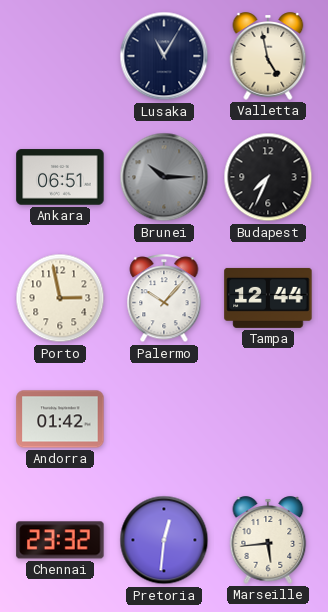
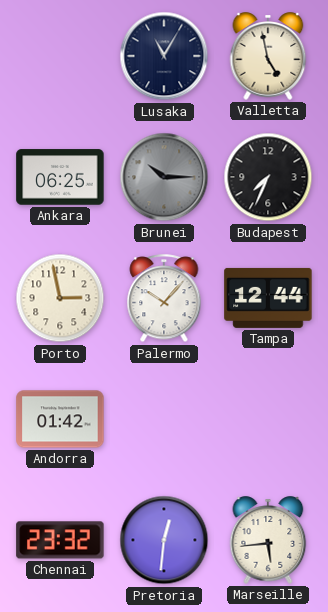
Ankara: 06:51 -> 06:25 (60, 177)
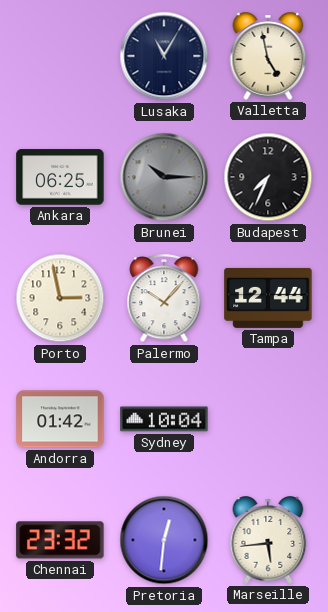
Sydney: none -> 10:04 (164, 419)
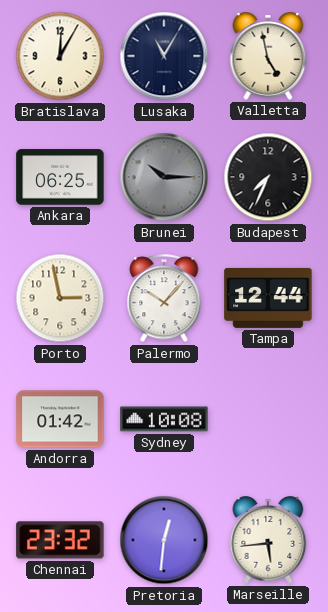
Bratislava: none -> 12:05 (60, 56)
Sydney: 10:04 -> 10:08 (164, 419)
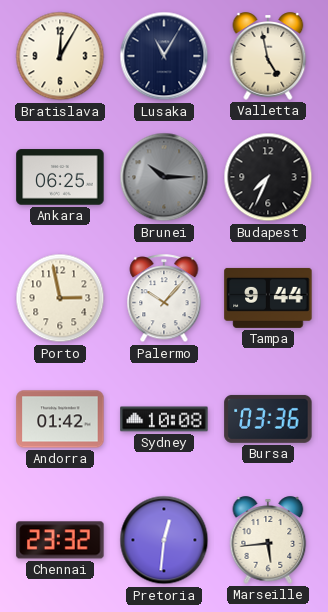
Tampa: 12:44 -> 9:44 (268, 298)
Bursa: none -> 03:36 (268, 419)
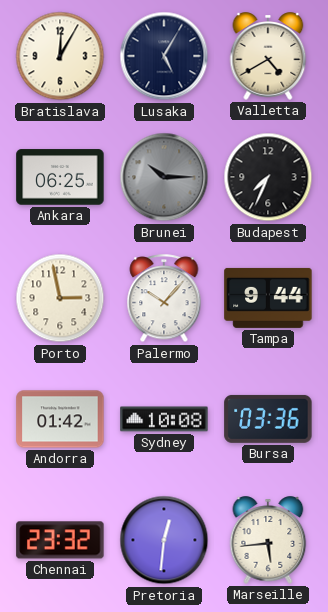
Lusaka: 11:05 -> 5:05 (164, 56)
Valletta: 4:58 -> 4:40 (268, 56)
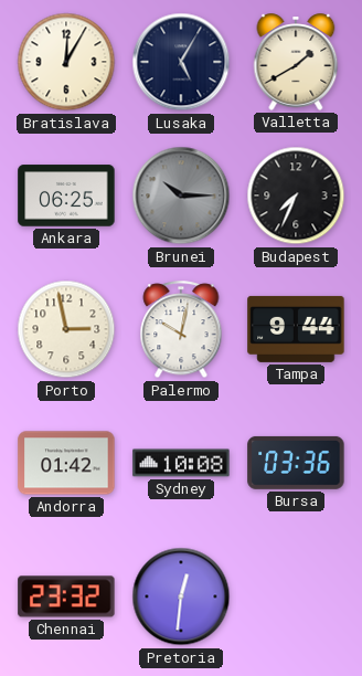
Valletta: 4:40 -> 1:40 (296, 62)
Palermo: 10:07 -> 10:02 (181, 330)
Marseille: 5:44 -> none (268, 540)
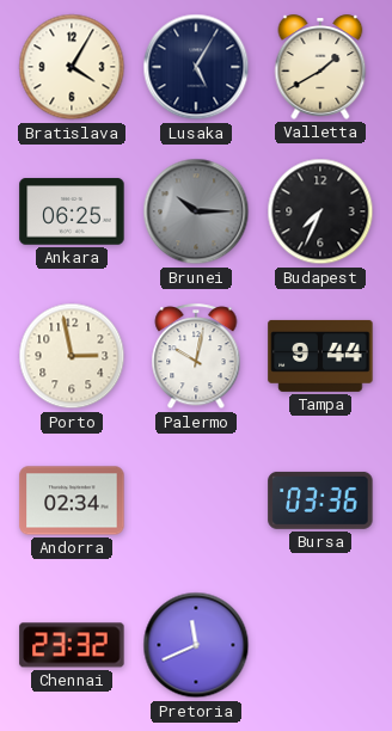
Bratislava: 12:05 -> 4:05 (72, 67)
Andorra: 01:42 -> 02:34 (72, 500)
Sydney: 10:08 -> none (181, 463)
Pretoria: 12:31 -> 11:41 (196, 645)
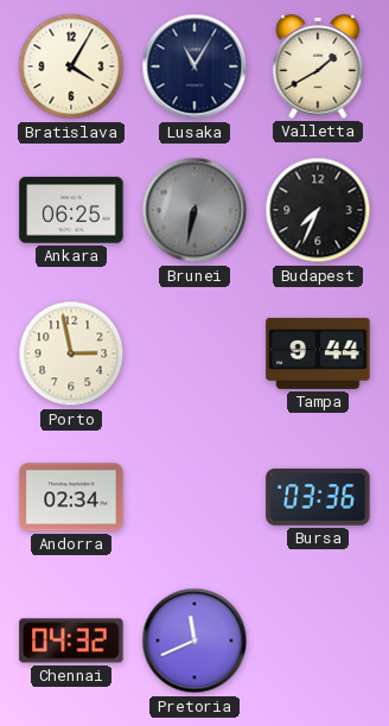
Lusaka: 5:05 -> 11:05 (194, 66)
Brunei: 10:15 -> 6:32 (194, 210)
Palermo: 10:02 -> none (196, 357)
Chennai: 23:32 -> 04:32 (71, 641)
